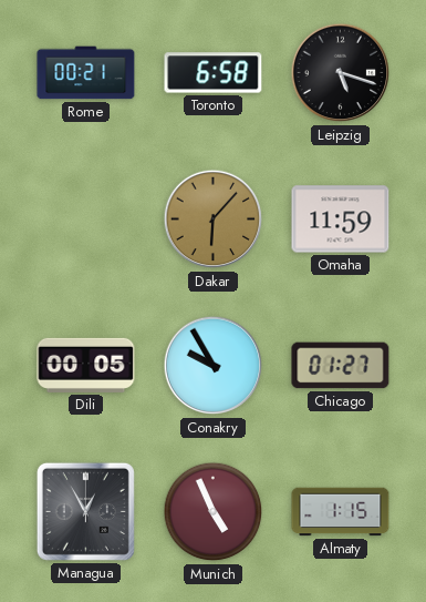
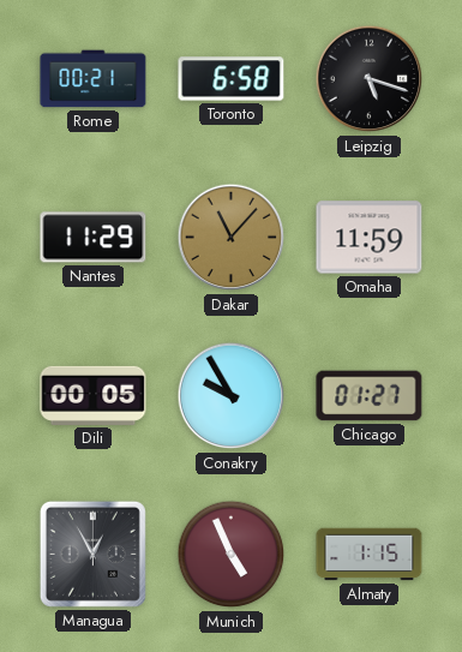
Nantes: none -> 11:29 (94, 238)
Dakar: 6:07 -> 11:07 (232, 238)
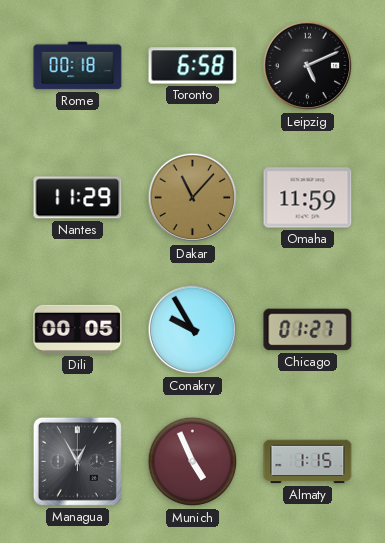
Rome: 00:21 -> 00:18 (78, 66)
Leipzig: 5:18 -> 5:11 (308, 66)
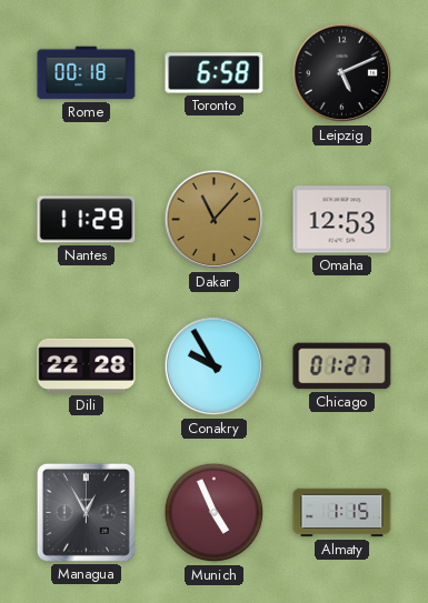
Omaha: 11:59 -> 12:53 (342, 220)
Dili: 00:05 -> 22:28 (87, 365)
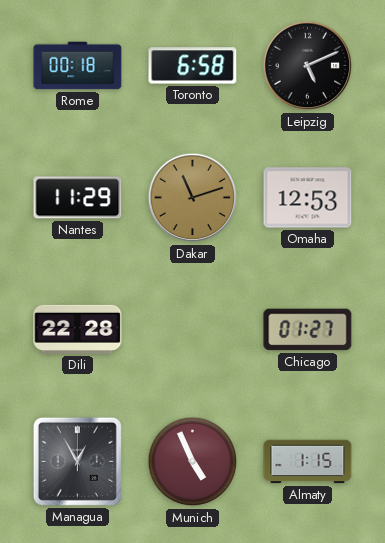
Dakar: 11:07 -> 11:12 (193, 198)
Conakry: 9:55 -> none (215, 366)
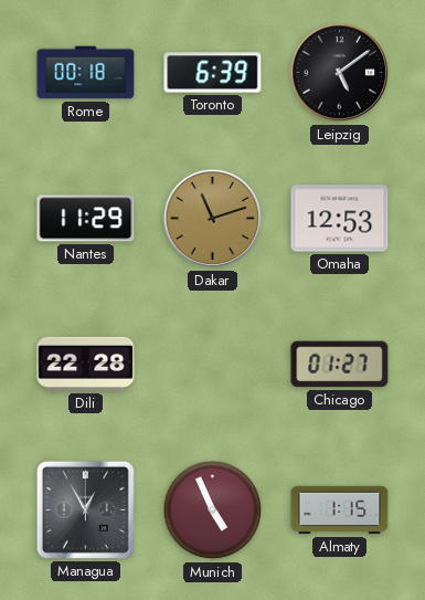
Toronto: 6:58 -> 6:39 (213, 73)
Leipzig: 5:11 -> 5:09 (340, 73)
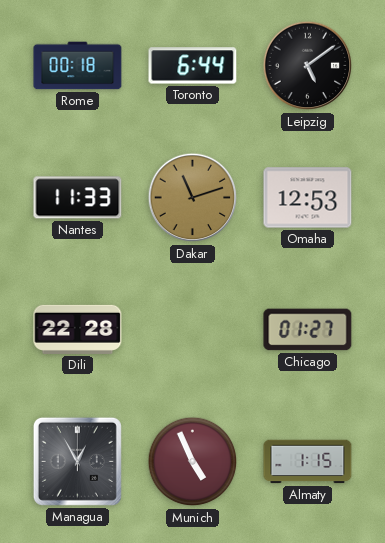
Toronto: 6:39 -> 6:44 (193, 66)
Nantes: 11:29 -> 11:33 (78, 198)
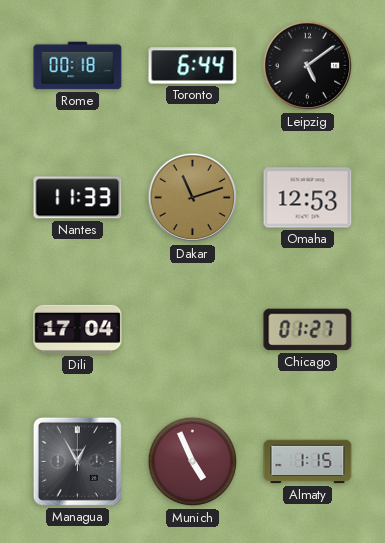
Dili: 22:28 -> 17:04 (78, 329)
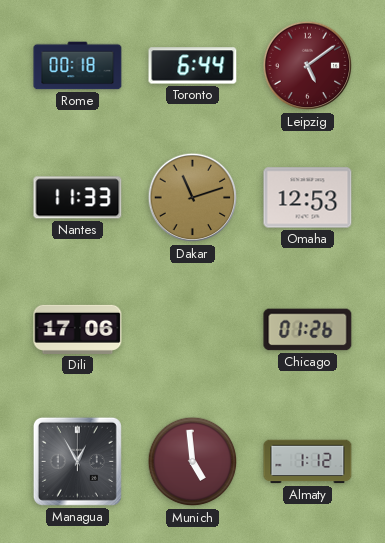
Leipzig dial: black -> burgundy (308, 66)
Dili: 17:04 -> 17:06 (78, 329)
Chicago: 01:27 -> 01:26 (308, 330)
Munich: 4:56 -> 4:59 (193, 462)
Almaty: 1:15 -> 1:12 (308, 462)
